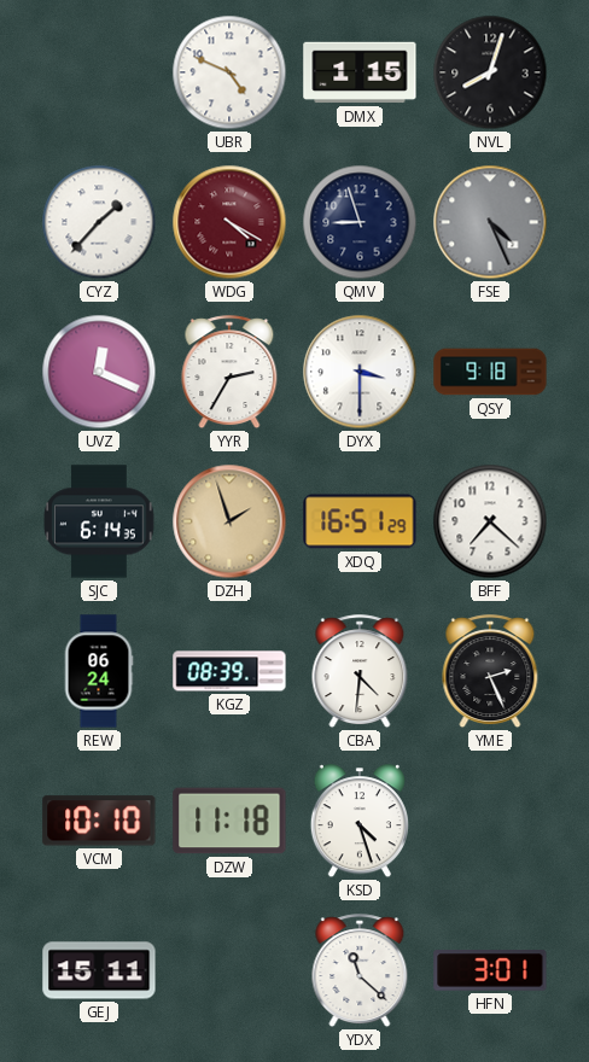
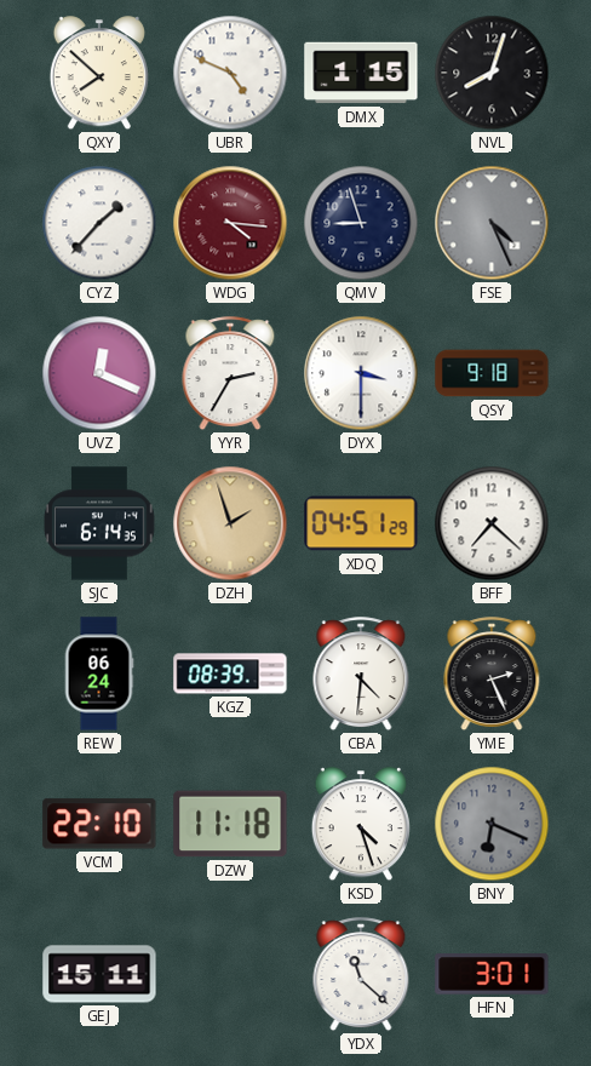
QXY: none -> 7:52 (99, 74)
WDG: 4:20 -> 4:16 (230, 223)
XDQ: 16:51 -> 04:51 (361, 523)
VCM: 10:10 -> 22:10 (99, 824)
BNY: none -> 6:19 (492, 824)
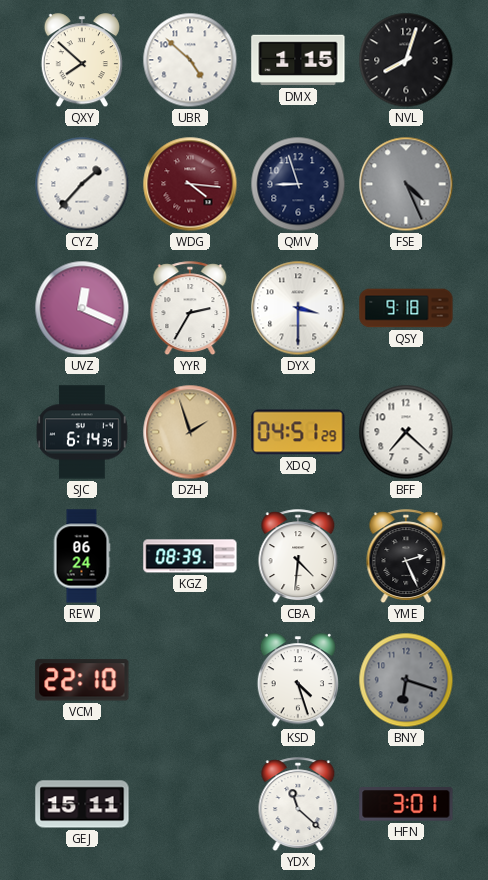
UBR: 4:49 -> 4:52 (190, 60)
DZW: 11:18 -> none (230, 824)
BNY: 6:19 -> 6:18 (406, 680)
